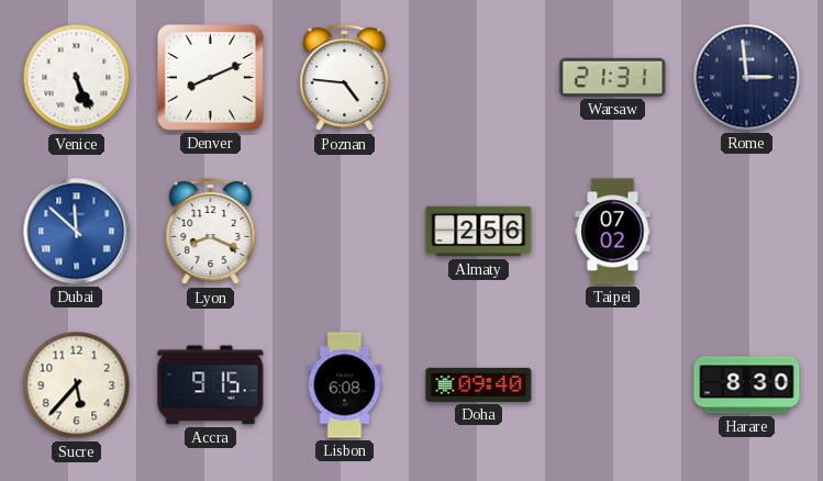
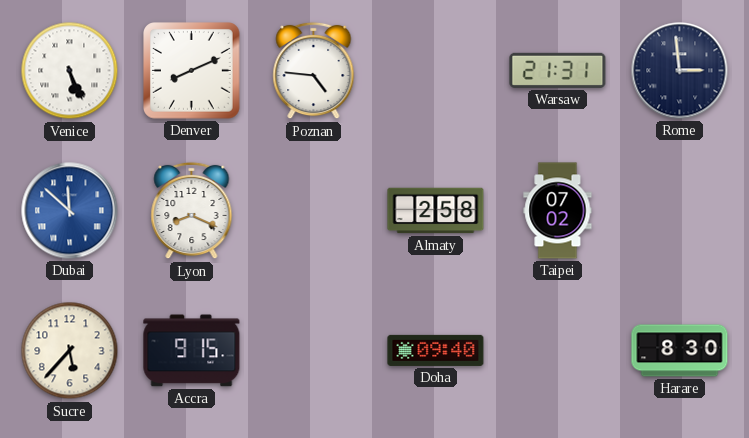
Almaty: 2:56 -> 2:58 (436, 211)
Lisbon: 6:08 -> none (345, 385)
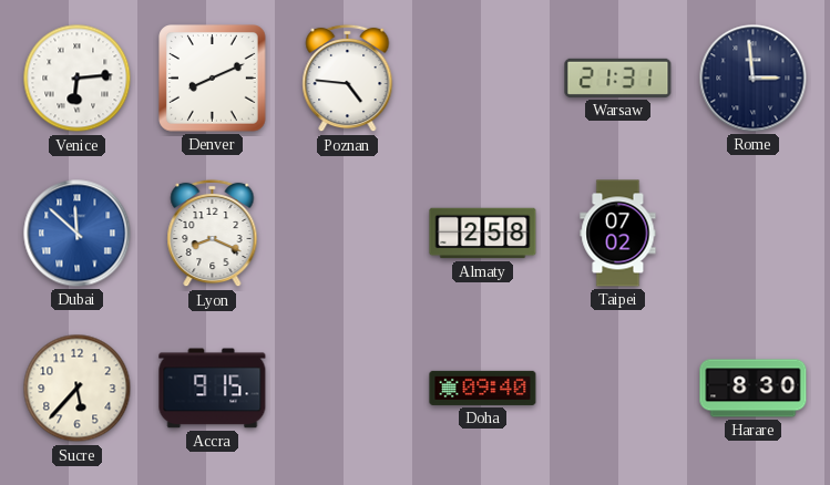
Venice: 5:26 -> 6:14 (78, 79)
